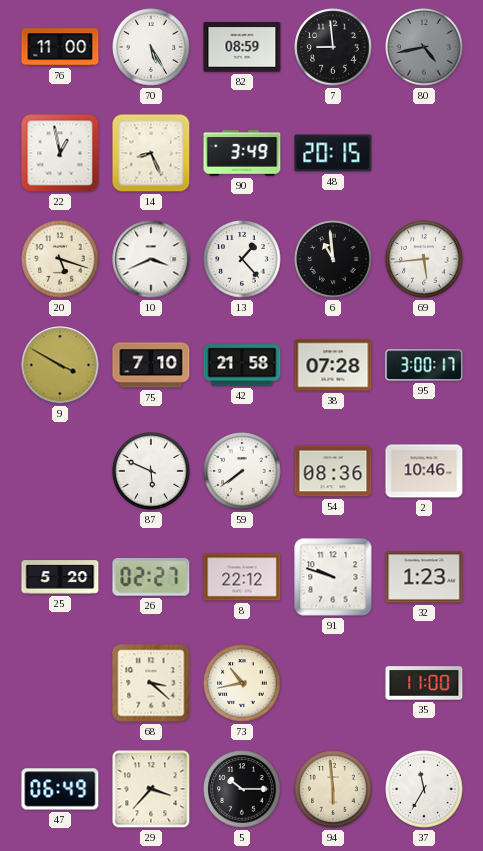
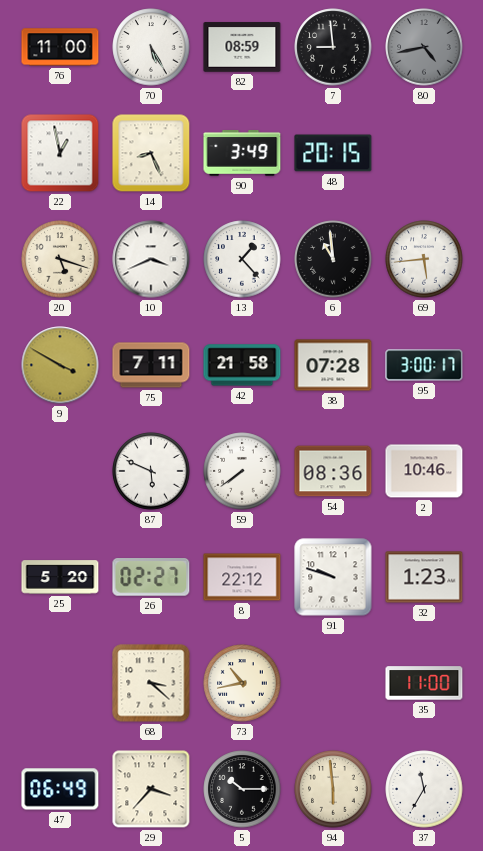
75: 7:10 -> 7:11 (151, 365)
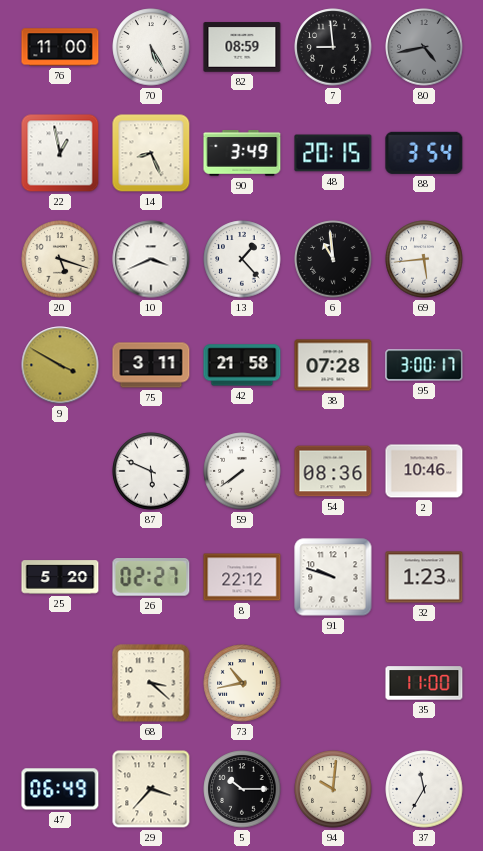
88: none -> 3:54 (424, 153)
75: 7:11 -> 3:11 (151, 365)
94: 5:59 -> 10:01 (333, 789)
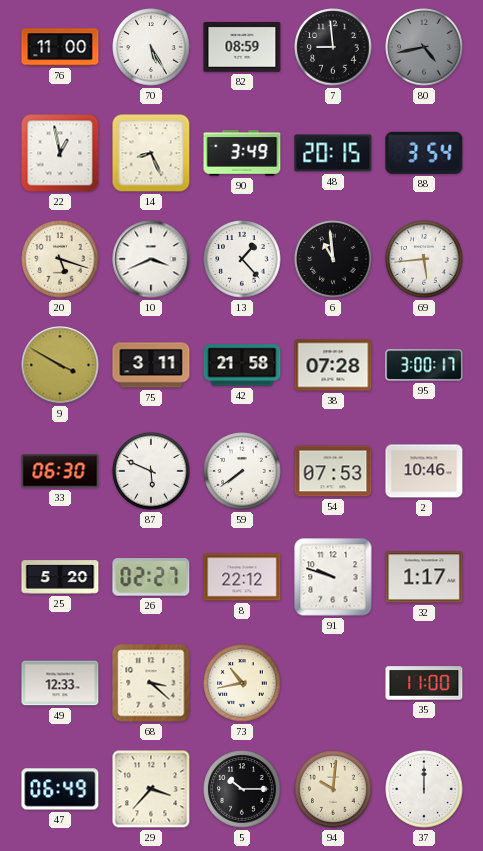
33: none -> 06:30 (60, 471)
54: 08:36 -> 07:53 (333, 471)
32: 1:23 -> 1:17 (424, 577)
49: none -> 12:33 (60, 683)
37: 11:35 -> 12:00 (424, 789)
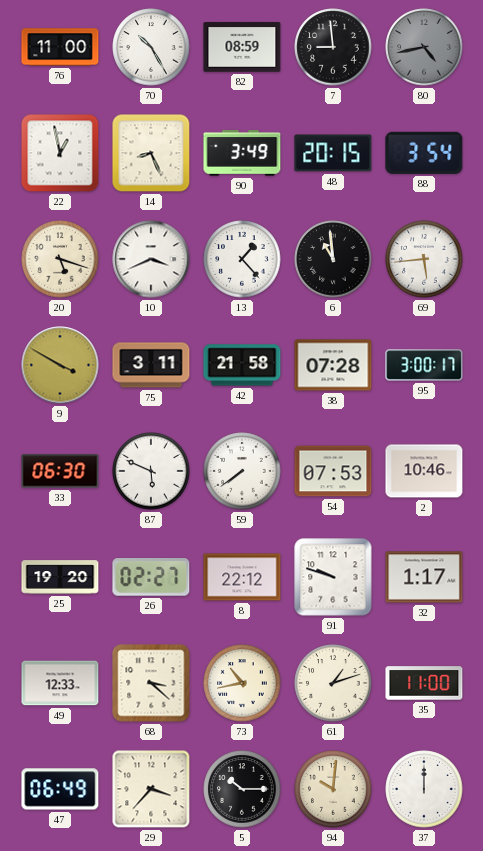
70: 5:25 -> 10:25 (151, 47)
25: 5:20 -> 19:20 (60, 577)
61: none -> 1:12 (333, 683)
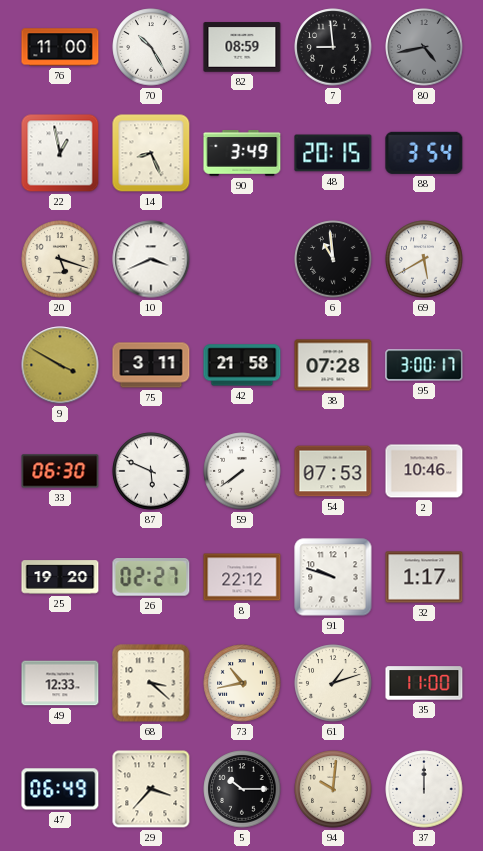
13: 1:23 -> none (242, 259)
69: 5:44 -> 5:40 (424, 259)
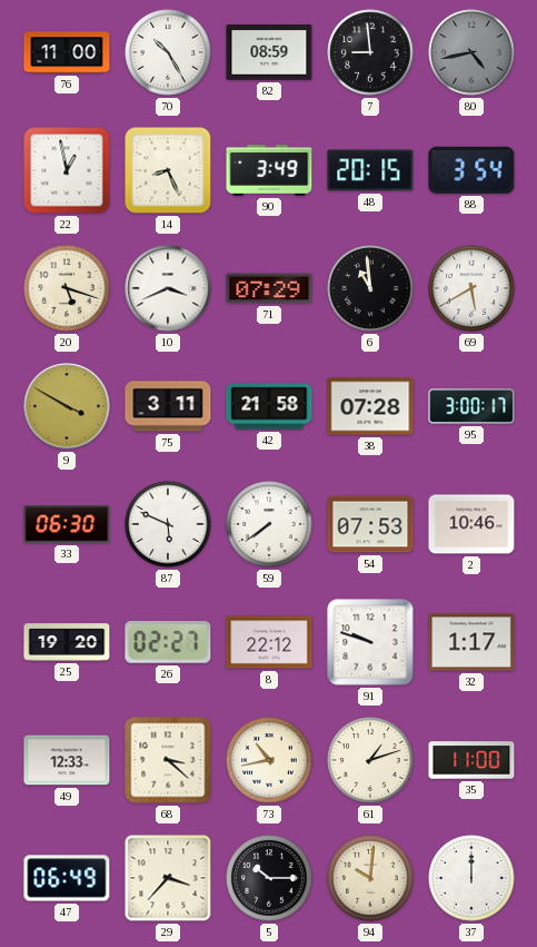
71: none -> 07:29 (269, 288)
